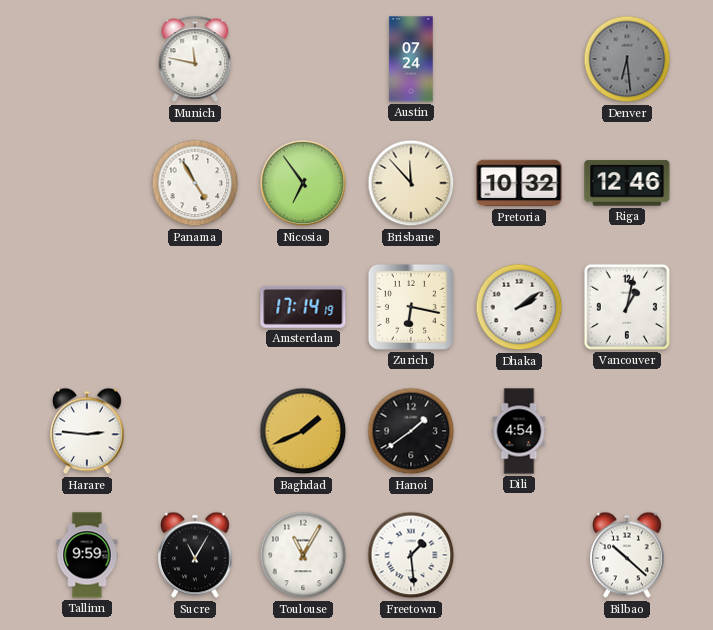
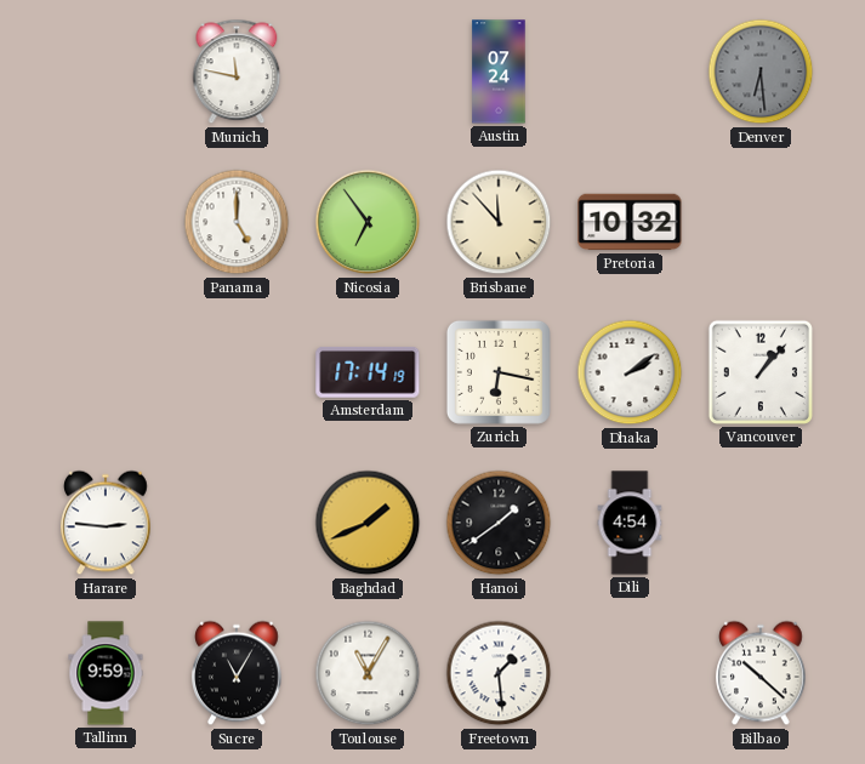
Panama: 4:55 -> 5:00 (237, 222)
Riga: 12:46 -> none (627, 183)
Vancouver: 1:02 -> 1:07 (761, 372)
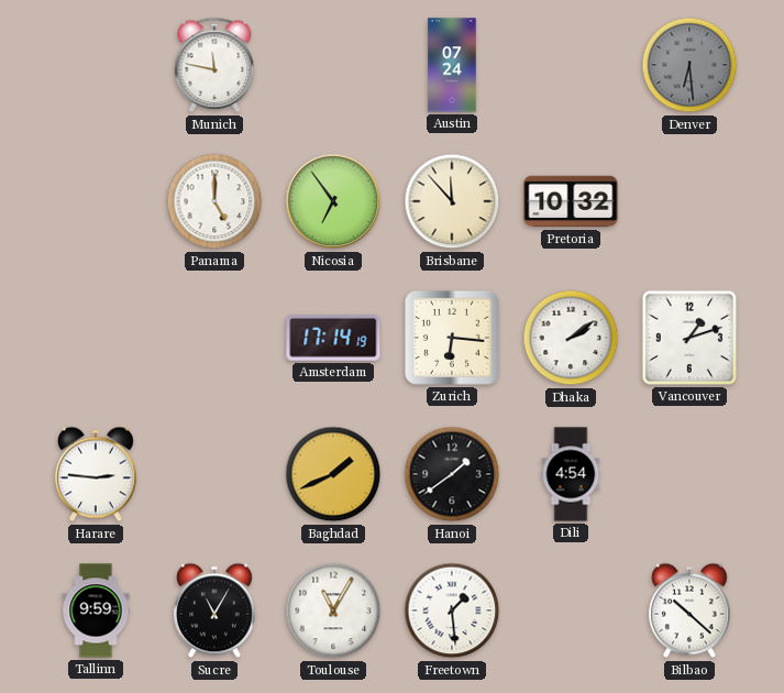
Zurich: 6:17 -> 6:16 (452, 338)
Vancouver: 1:07 -> 1:12 (689, 338)
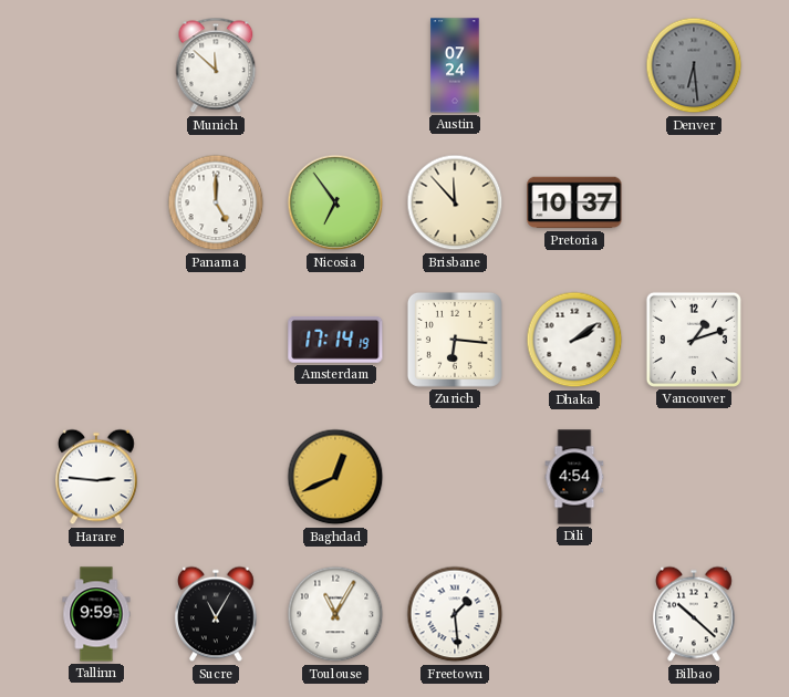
Munich: 11:47 -> 11:52 (216, 65)
Pretoria: 10:32 -> 10:37 (574, 202)
Baghdad: 1:41 -> 12:41 (335, 477)
Hanoi: 1:39 -> none (452, 474)
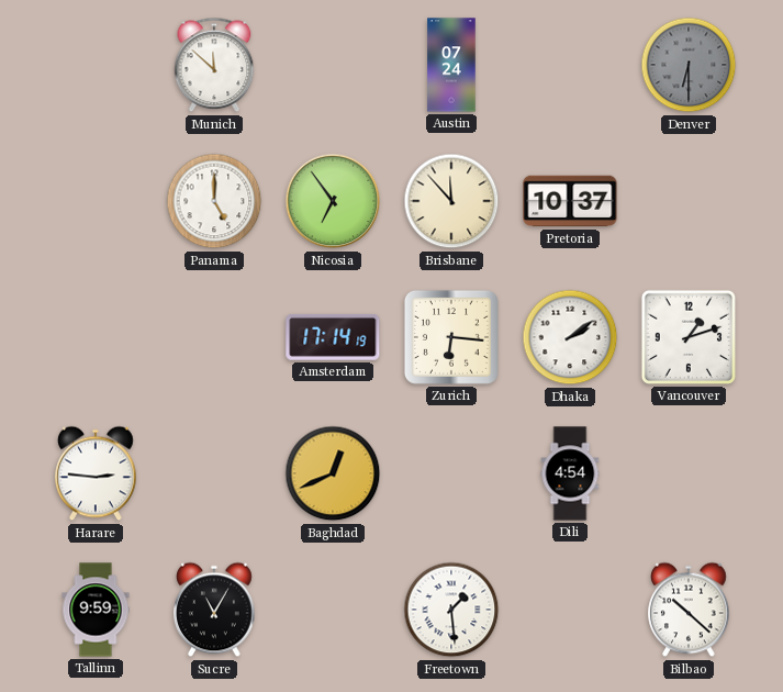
Denver: 6:29 -> 6:30 (689, 65)
Toulouse: 11:05 -> none (335, 614)
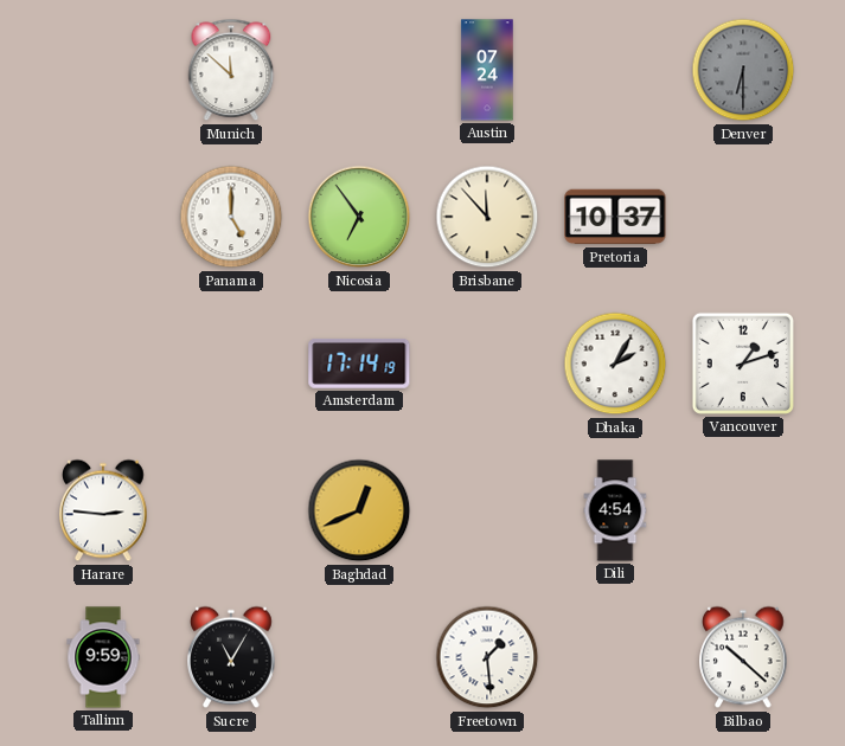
Zurich: 6:16 -> none (451, 337)
Dhaka: 2:09 -> 2:05 (615, 364)
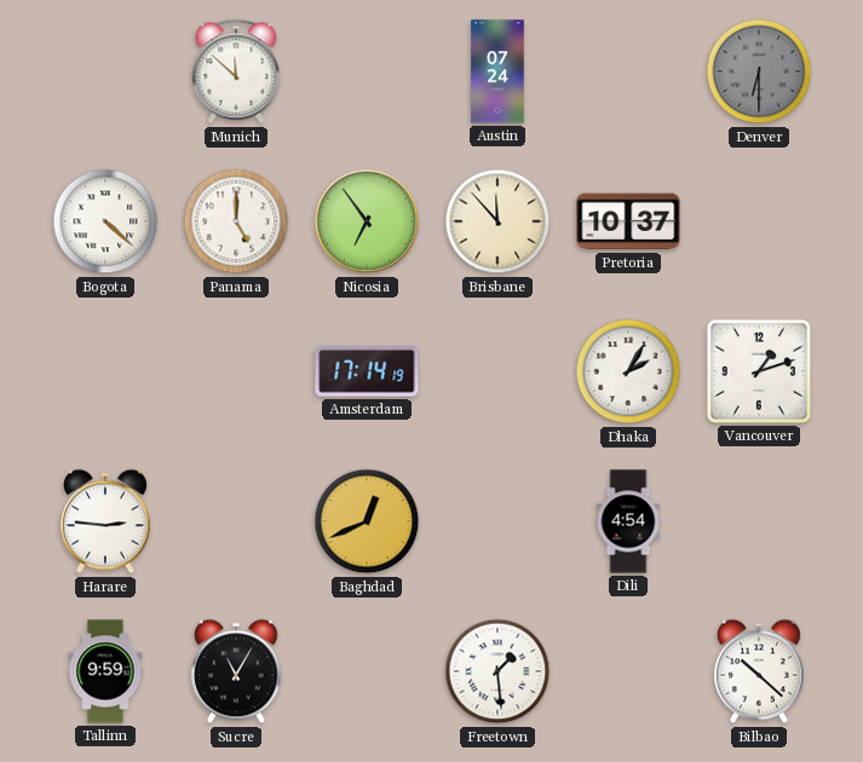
Bogota: none -> 4:22 (105, 221)
